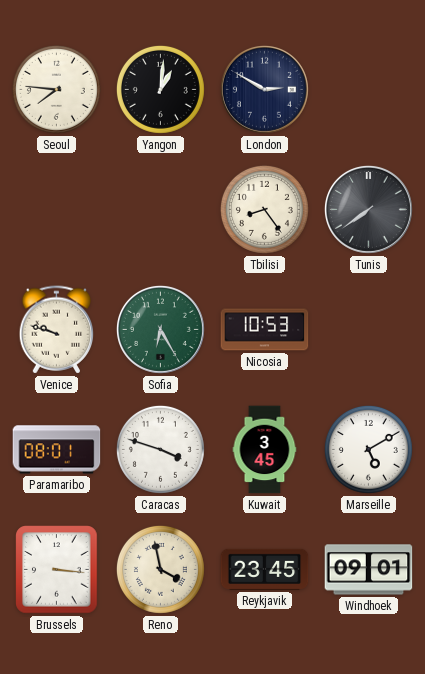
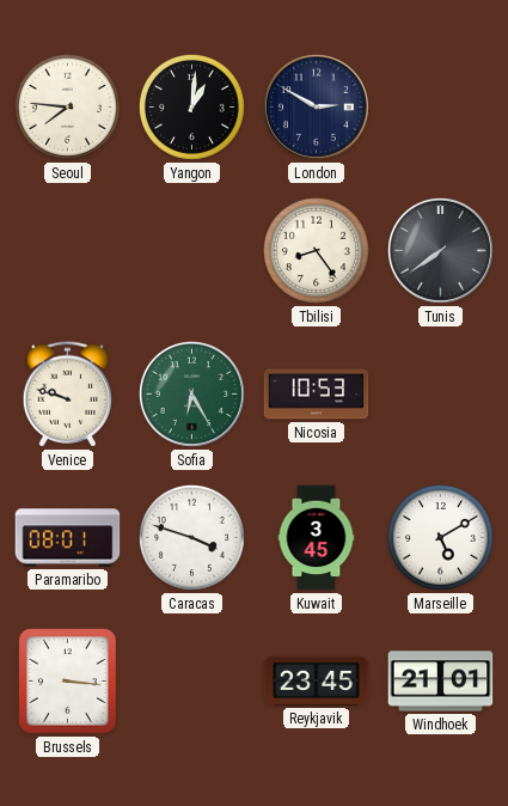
Reno: 3:58 -> none (160, 569)
Windhoek: 09:01 -> 21:01 (441, 682)
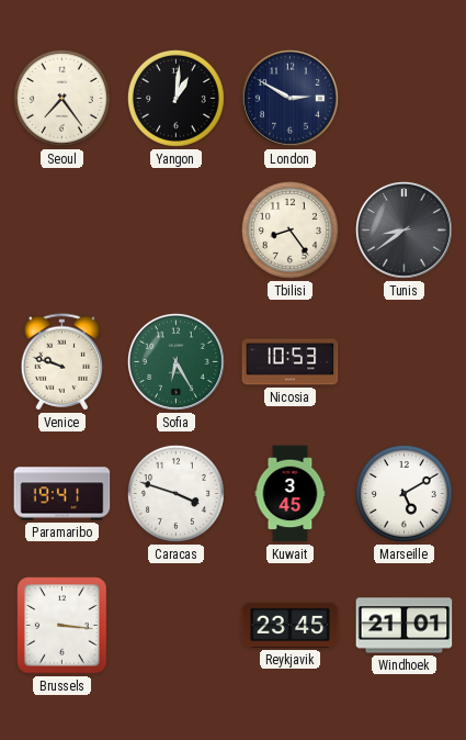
Seoul: 7:46 -> 7:24 (61, 98)
Tunis: 7:39 -> 8:39 (404, 229)
Paramaribo: 08:01 -> 19:41 (62, 494)
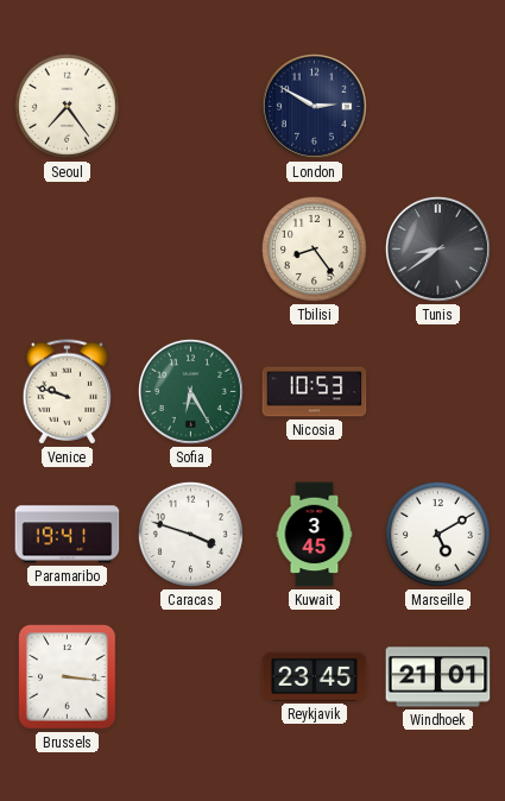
Yangon: 1:01 -> none (175, 98)
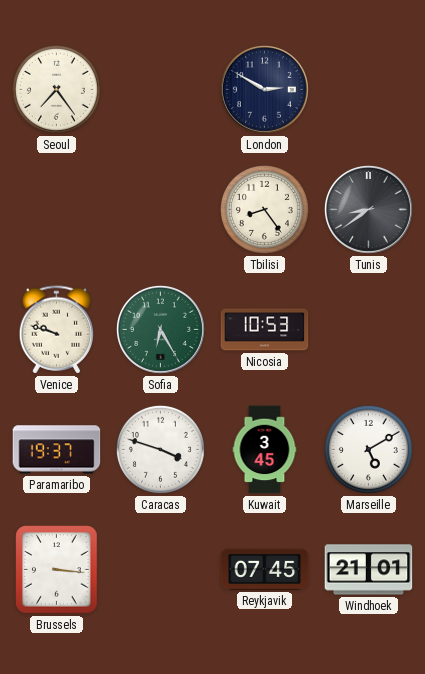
Paramaribo: 19:41 -> 19:37 (57, 450)
Reykjavik: 23:45 -> 07:45 (265, 569)
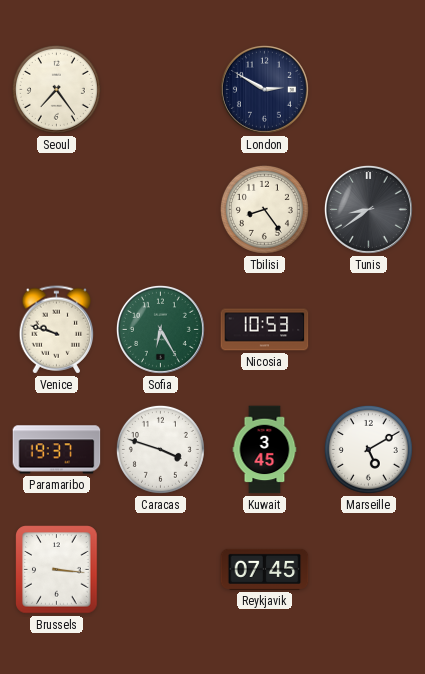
Windhoek: 21:01 -> none (369, 570)
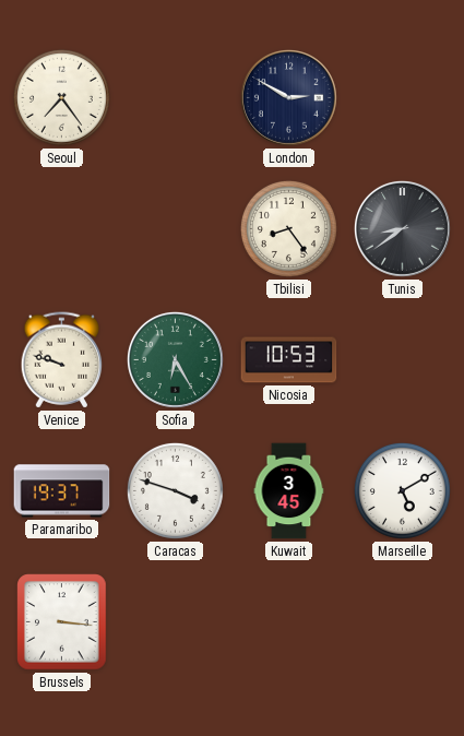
Reykjavik: 07:45 -> none (265, 569)
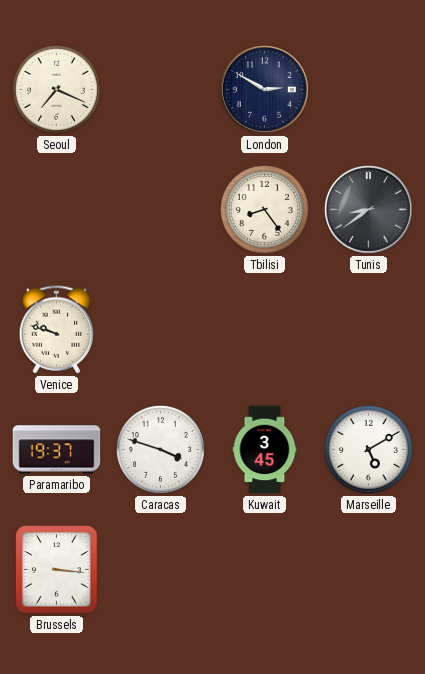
Seoul: 7:24 -> 7:19 (56, 89)
Sofia: 6:25 -> none (175, 359)
Nicosia: 10:53 -> none (289, 360)
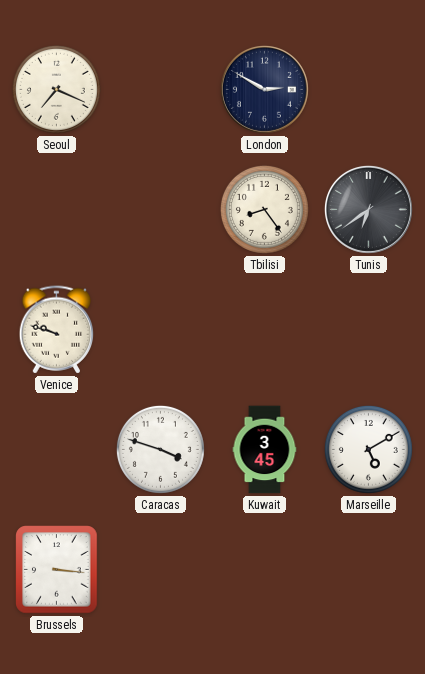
Tunis: 8:39 -> 6:39 (368, 209)
Paramaribo: 19:37 -> none (57, 450)
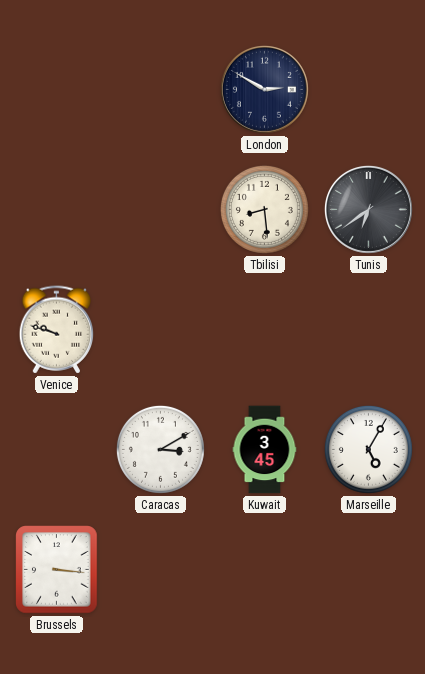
Seoul: 7:19 -> none (56, 89)
Tbilisi: 8:24 -> 8:29 (264, 209)
Caracas: 3:48 -> 3:10 (160, 449)
Marseille: 5:10 -> 5:05 (368, 449)
